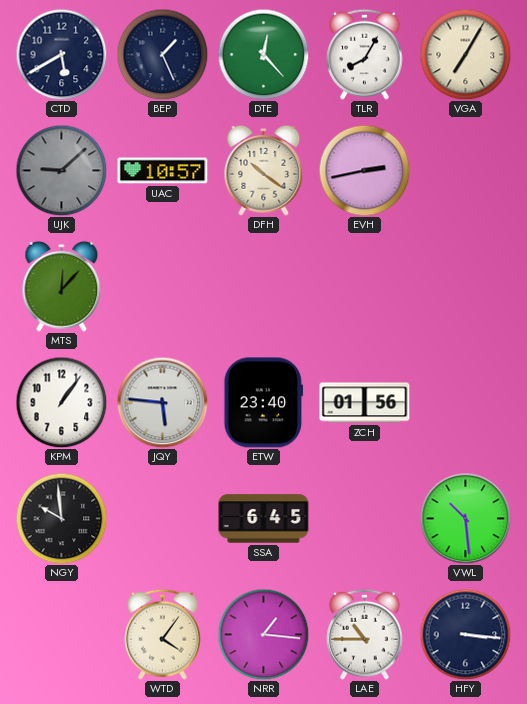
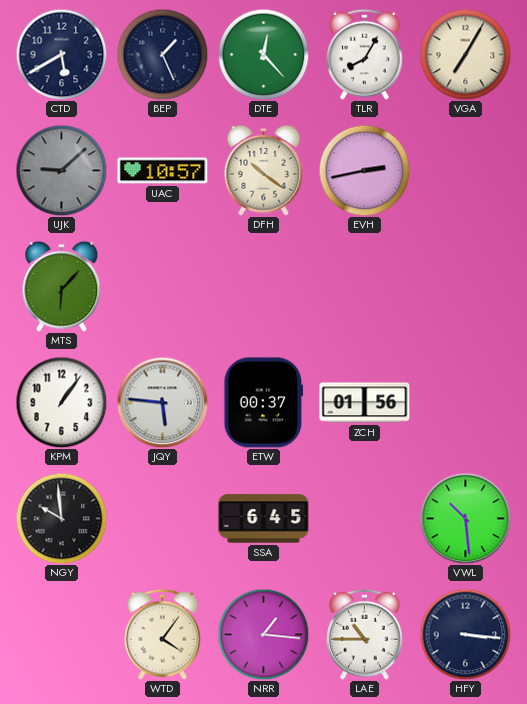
MTS: 12:07 -> 6:07 (62, 286)
ETW: 23:40 -> 00:37 (264, 403)
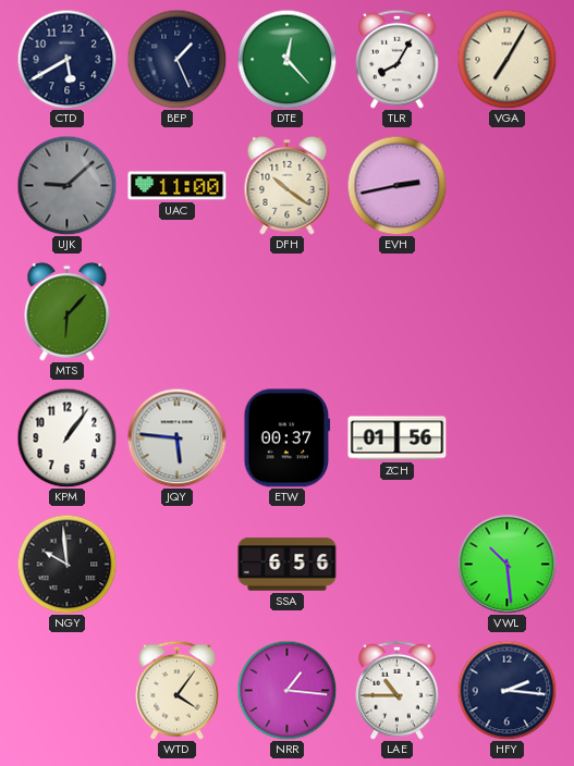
UAC: 10:57 -> 11:00 (178, 186)
SSA: 6:45 -> 6:56 (288, 565)
HFY: 3:16 -> 2:16 (506, 690)
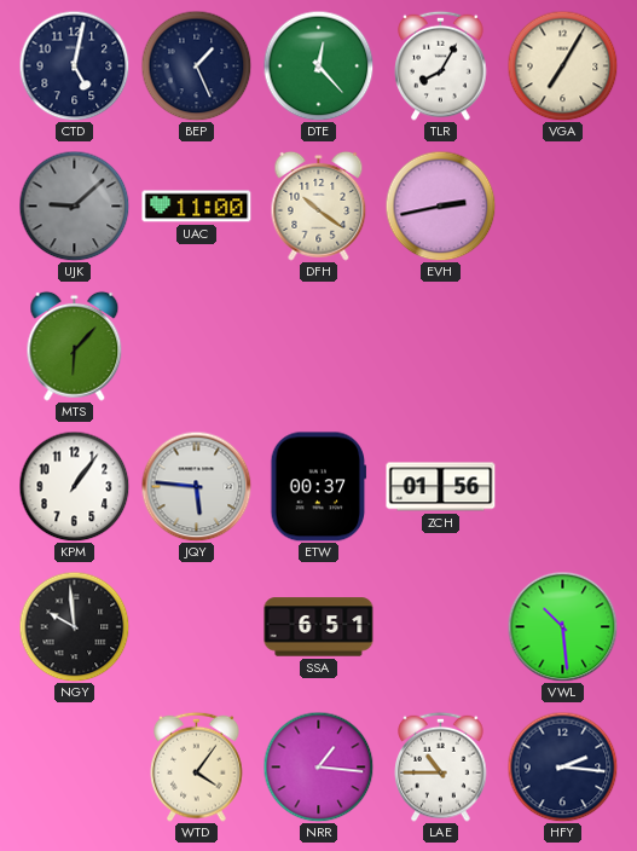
CTD: 5:40 -> 5:02 (74, 65)
SSA: 6:56 -> 6:51 (319, 627)
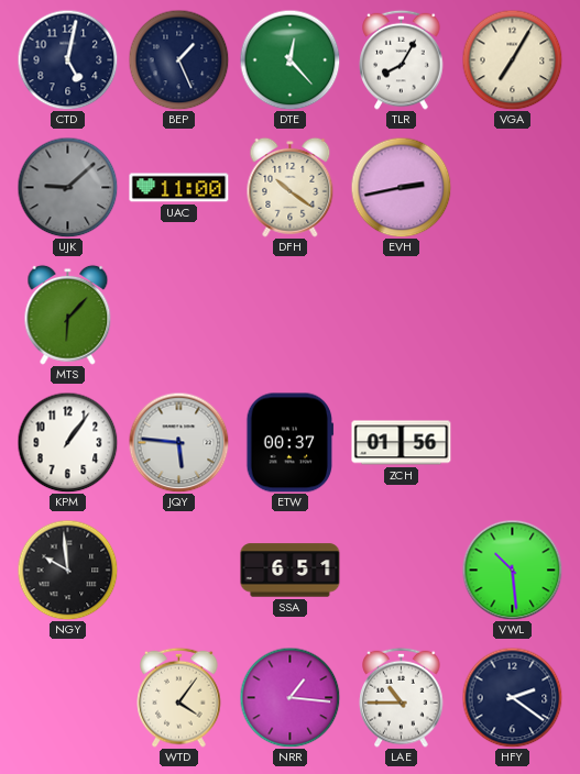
HFY: 2:16 -> 2:21 (512, 697)
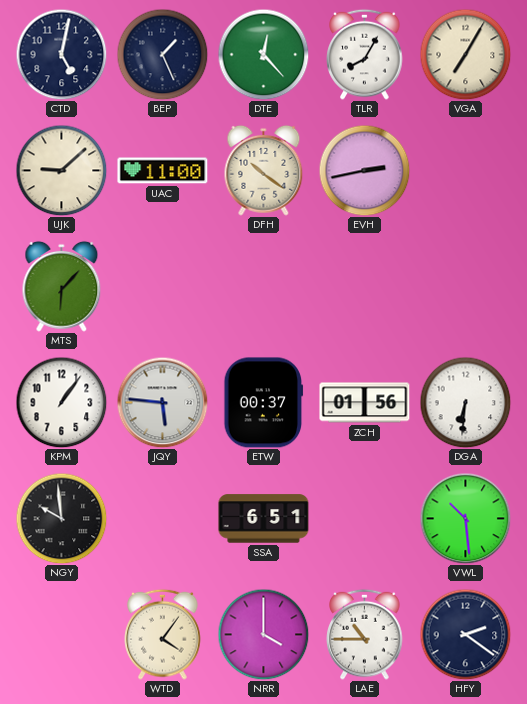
UJK dial: grey -> cream (61, 170)
DGA: none -> 6:31 (465, 402)
NRR: 1:16 -> 4:00 (263, 634)
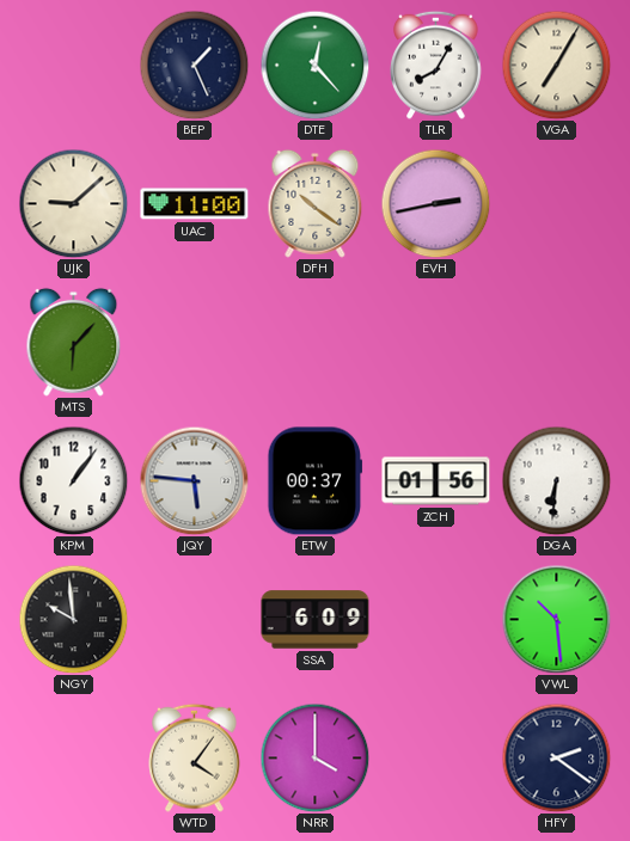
CTD: 5:02 -> none (61, 54)
SSA: 6:51 -> 6:09 (316, 620)
LAE: 10:45 -> none (365, 634)
